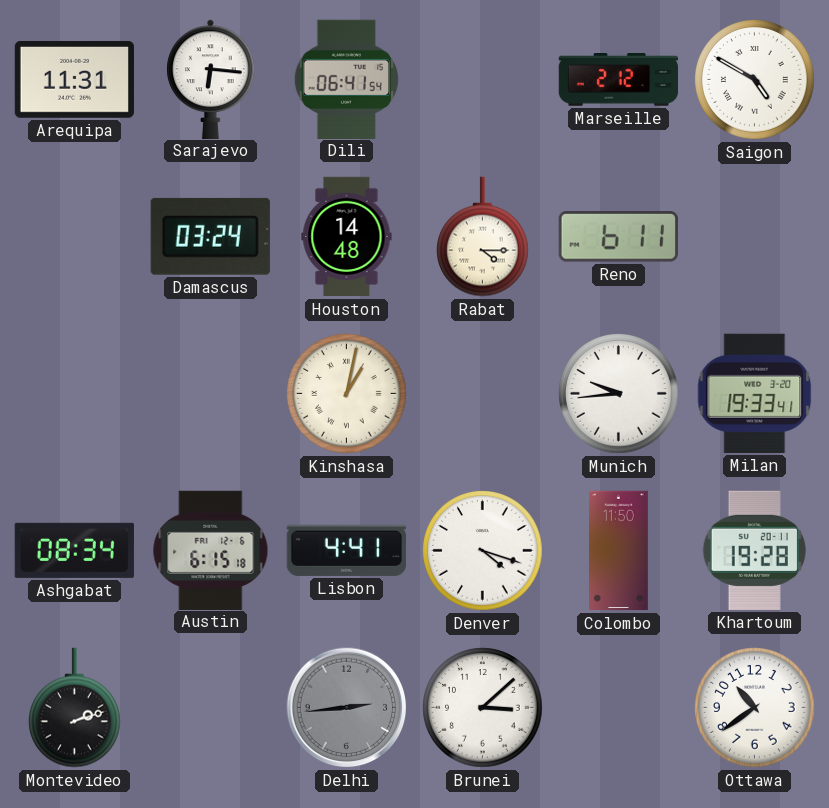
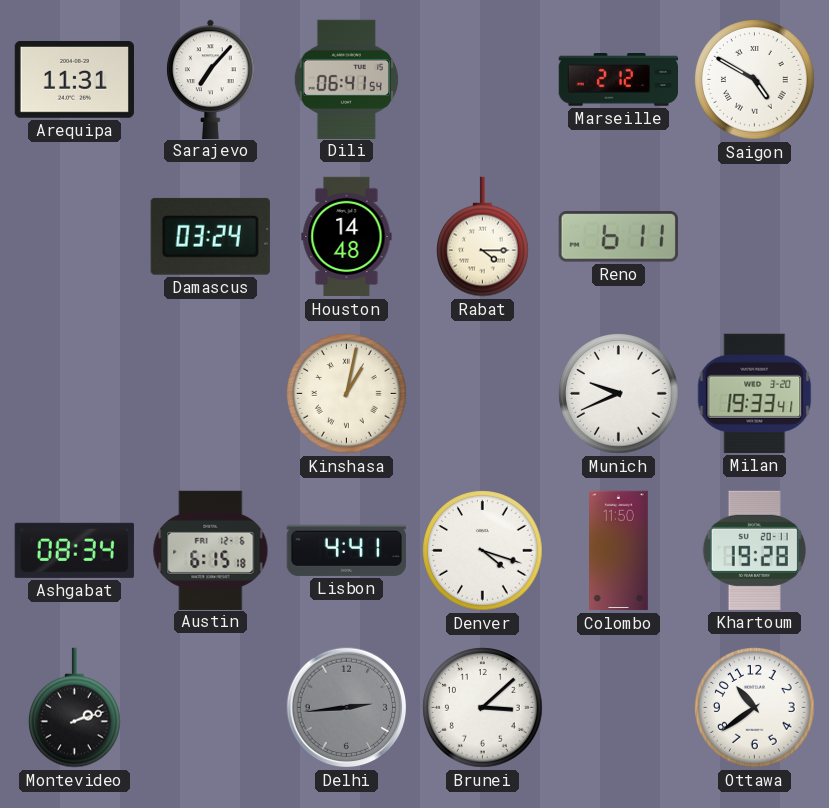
Sarajevo: 6:16 -> 7:07 (211, 79)
Munich: 9:44 -> 9:41 (619, 394)
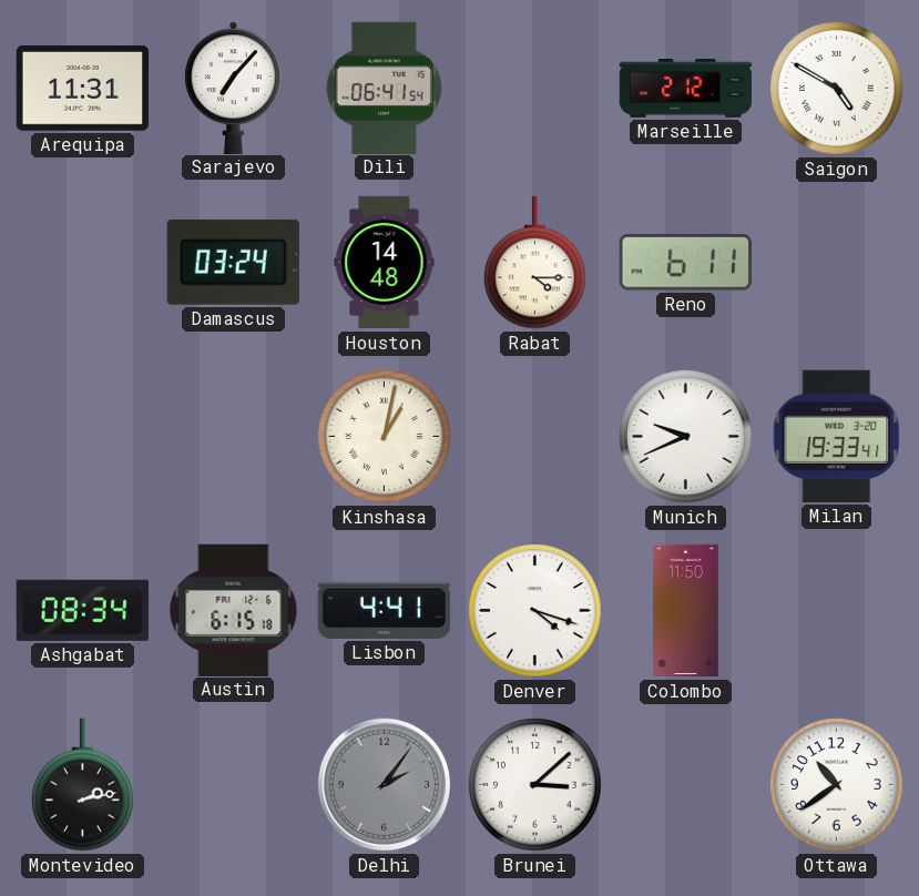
Khartoum: 19:28 -> none (754, 550)
Montevideo: 2:12 -> 2:13 (83, 785)
Delhi: 2:44 -> 2:06 (385, 785)
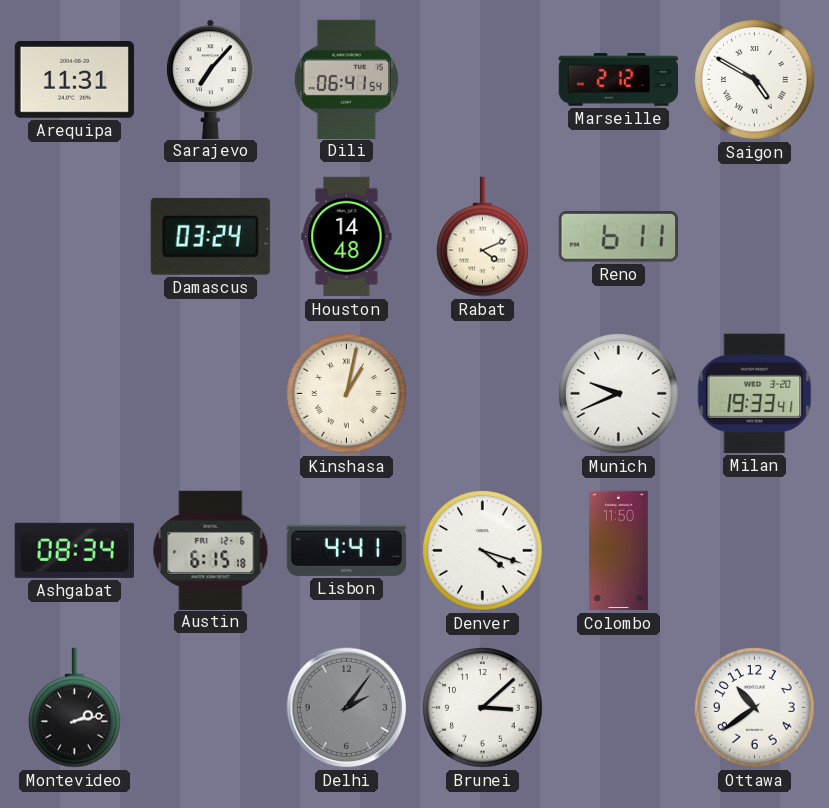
Rabat: 4:15 -> 4:11 (483, 237)
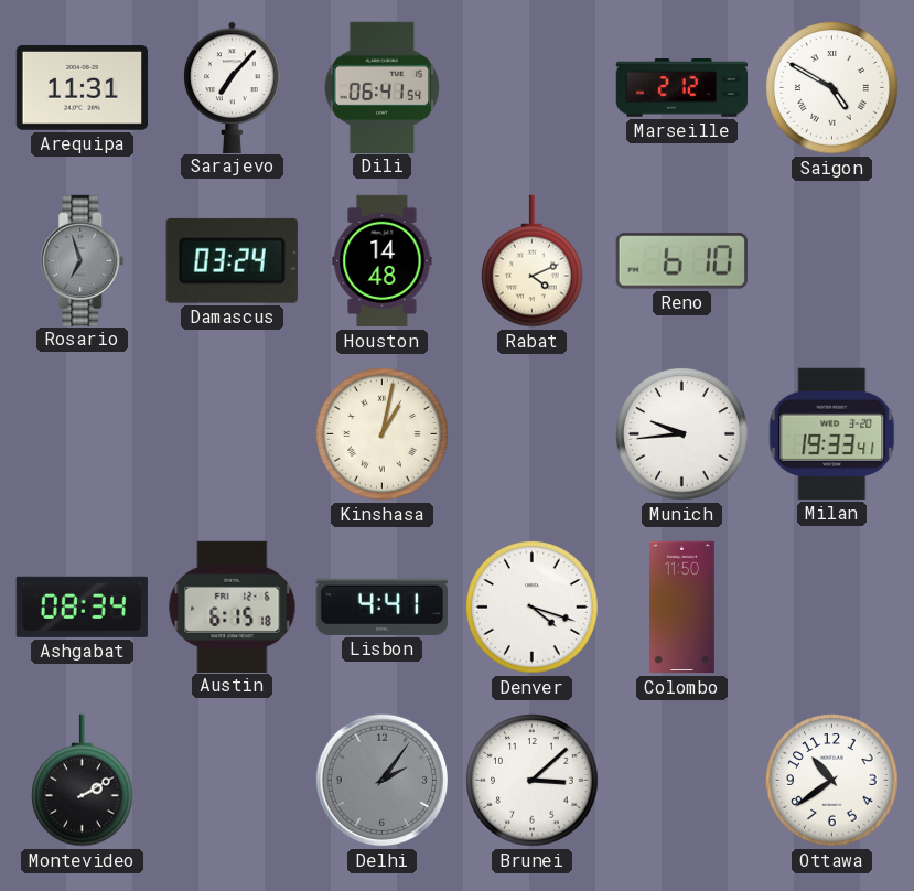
Rosario: none -> 6:57 (83, 260)
Reno: 6:11 -> 6:10 (681, 261)
Munich: 9:41 -> 9:44 (682, 434)
Montevideo: 2:13 -> 2:10 (83, 781)
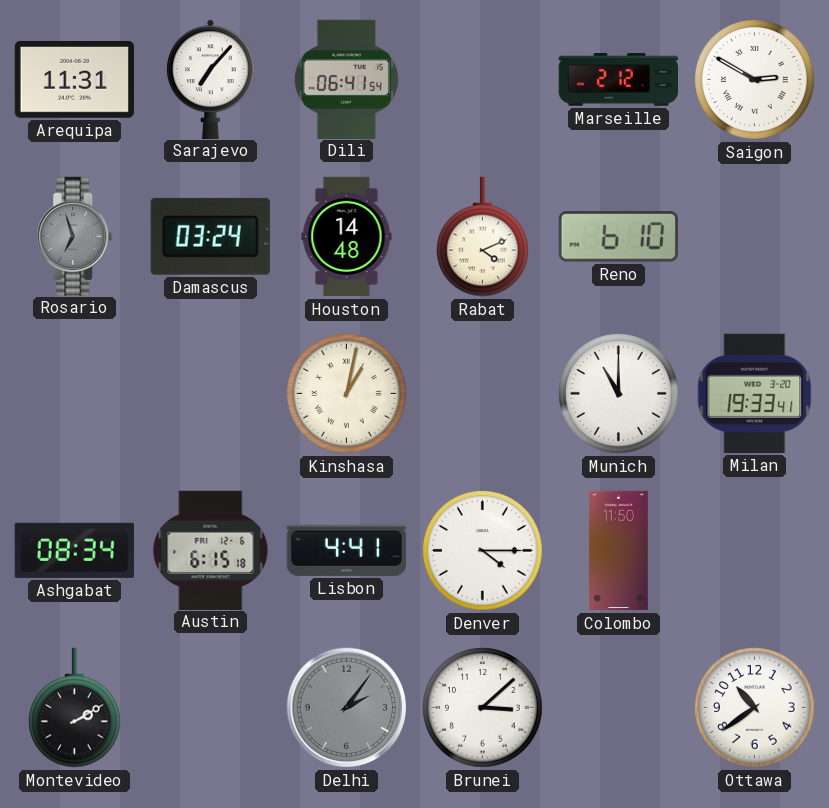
Saigon: 4:50 -> 2:50 (755, 80)
Munich: 9:44 -> 11:00 (619, 394)
Denver: 4:18 -> 4:15 (483, 551)
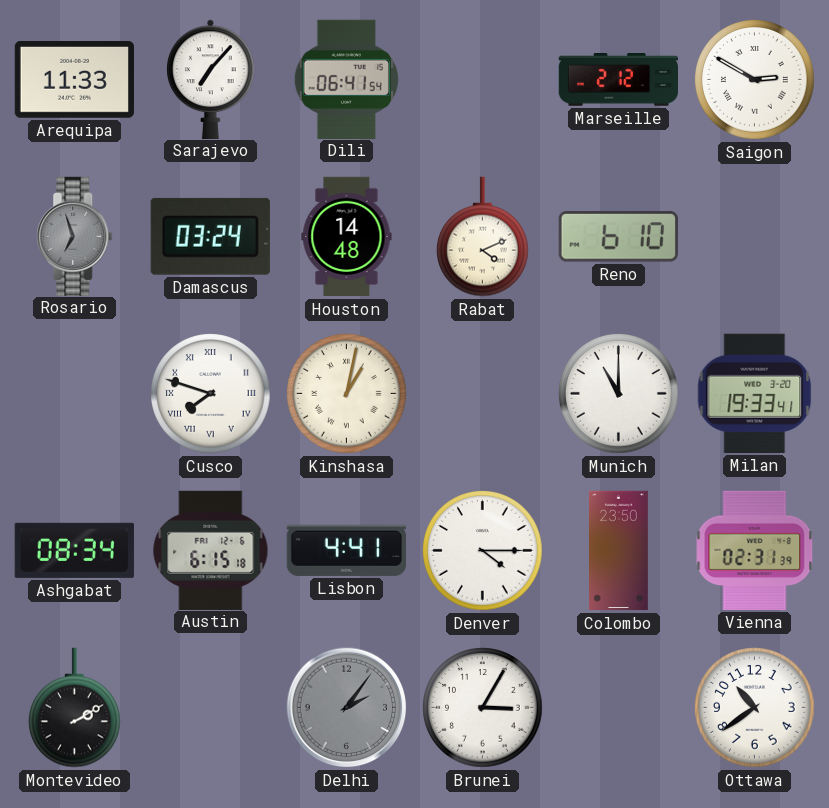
Arequipa: 11:31 -> 11:33 (74, 79)
Cusco: none -> 7:48 (211, 394)
Colombo: 11:50 -> 23:50 (619, 551)
Vienna: none -> 02:31 (755, 550)
Brunei: 3:08 -> 3:05 (483, 708)
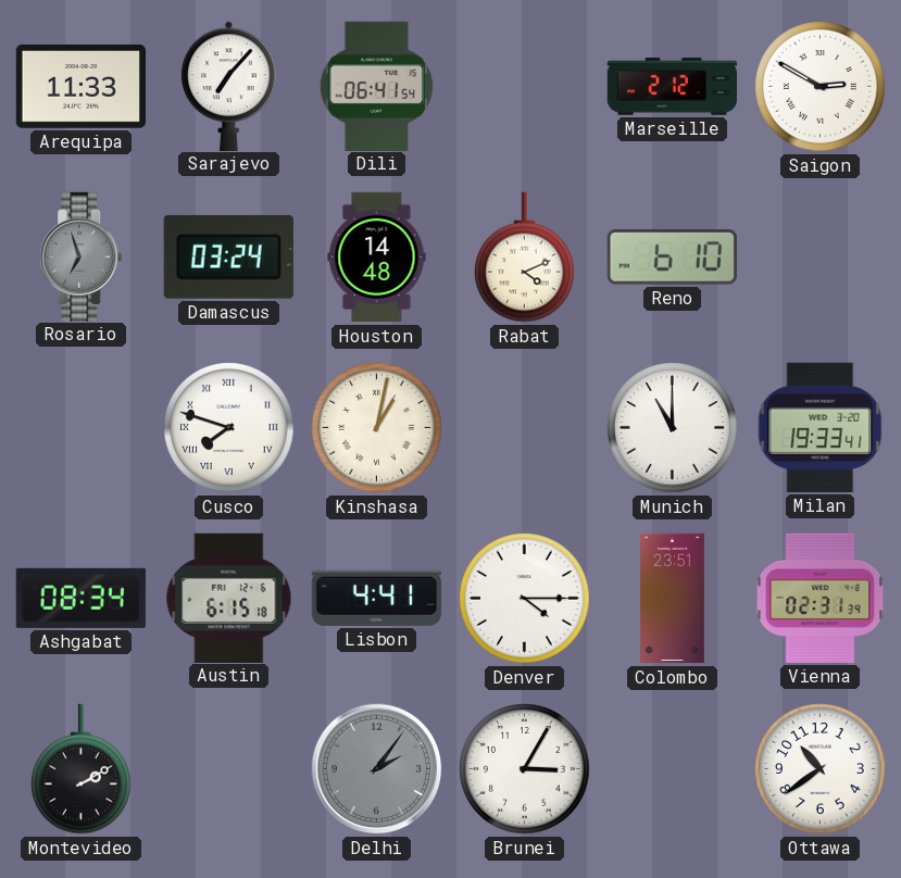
Colombo: 23:50 -> 23:51 (673, 599)
